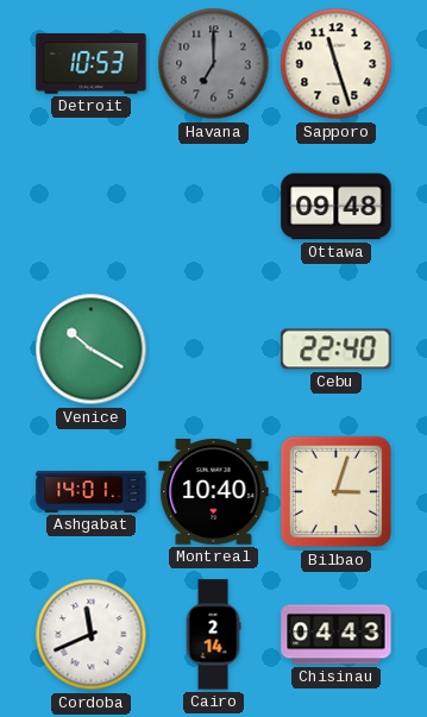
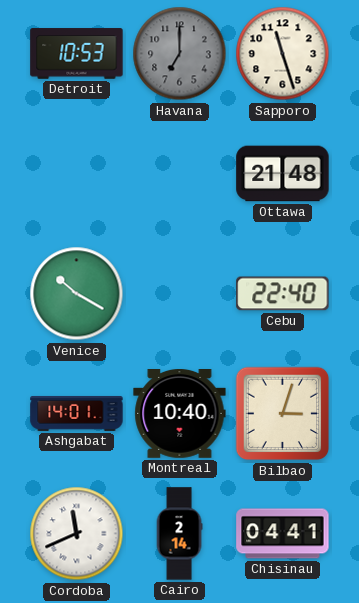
Ottawa: 09:48 -> 21:48 (283, 174)
Chisinau: 04:43 -> 04:41 (283, 534)
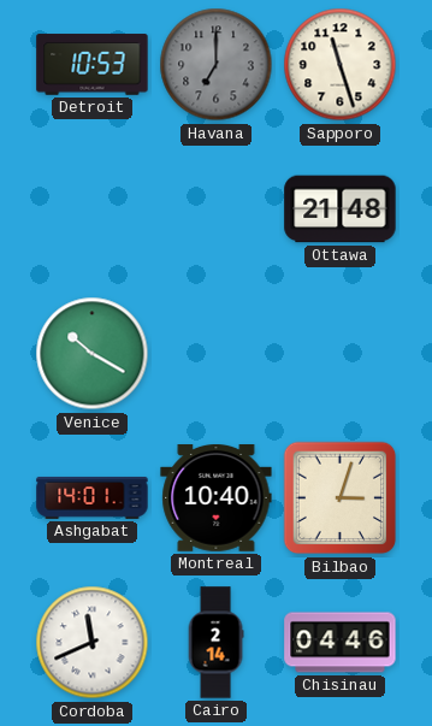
Cebu: 22:40 -> none (283, 294)
Chisinau: 04:41 -> 04:46 (341, 643)
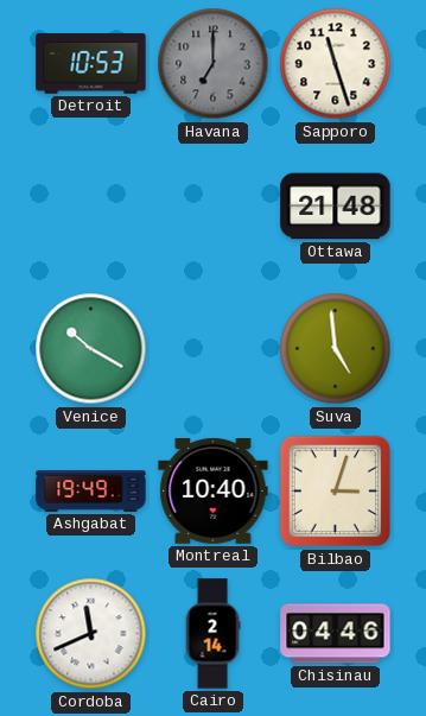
Suva: none -> 4:59 (336, 349)
Ashgabat: 14:01 -> 19:49 (91, 492)
